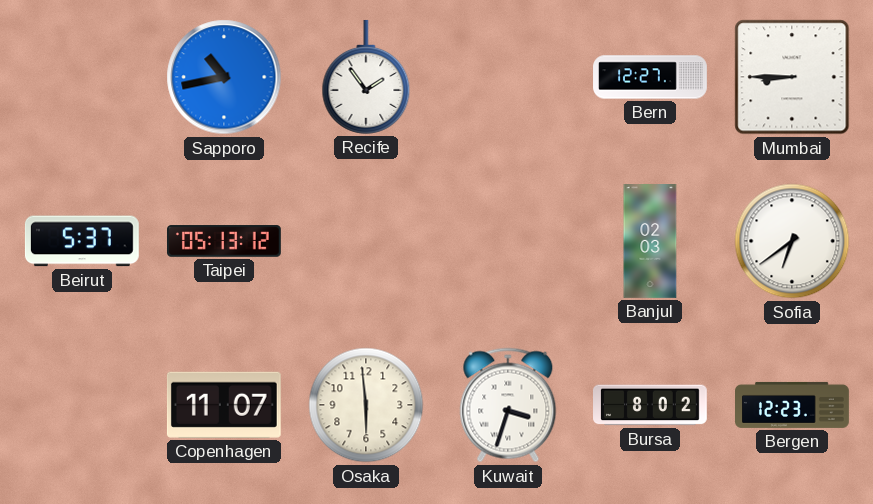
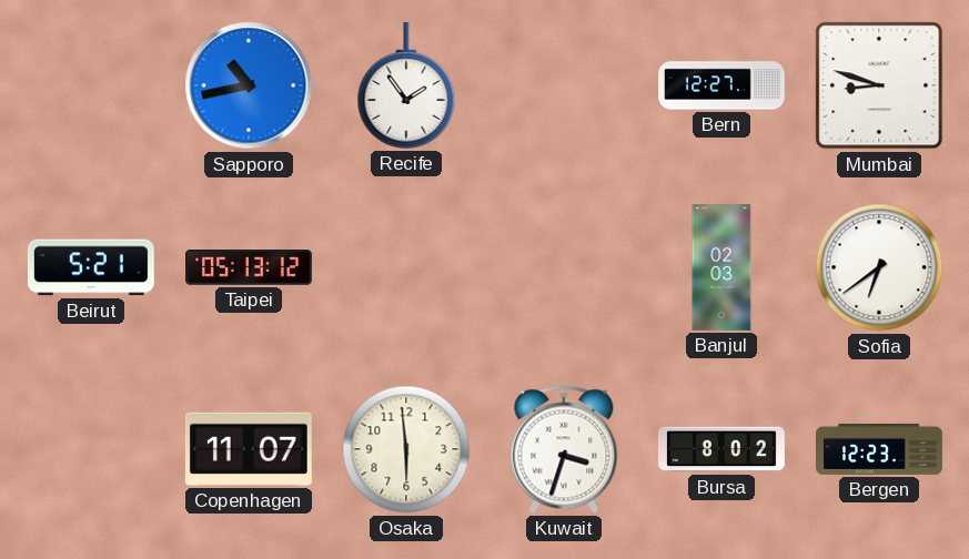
Mumbai: 8:45 -> 8:48 (879, 85)
Beirut: 5:37 -> 5:21 (91, 267)
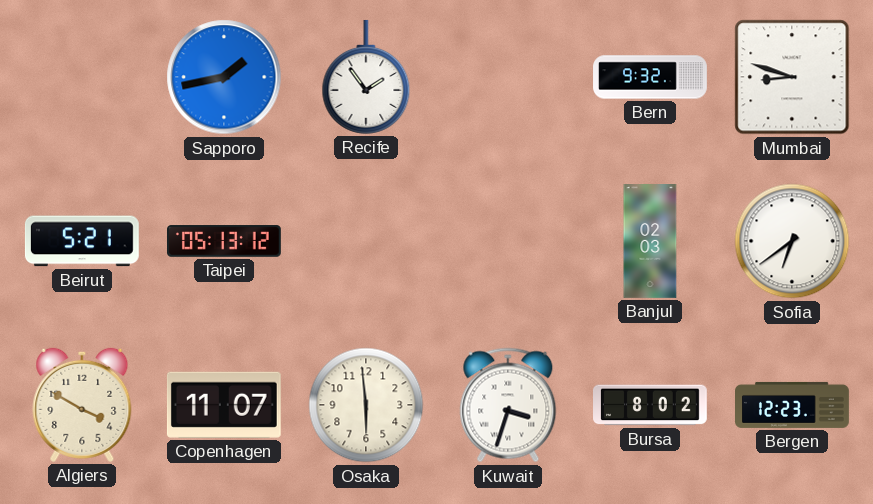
Sapporo: 10:43 -> 1:43 (224, 77)
Bern: 12:27 -> 9:32 (650, 77)
Algiers: none -> 3:50 (82, 405)
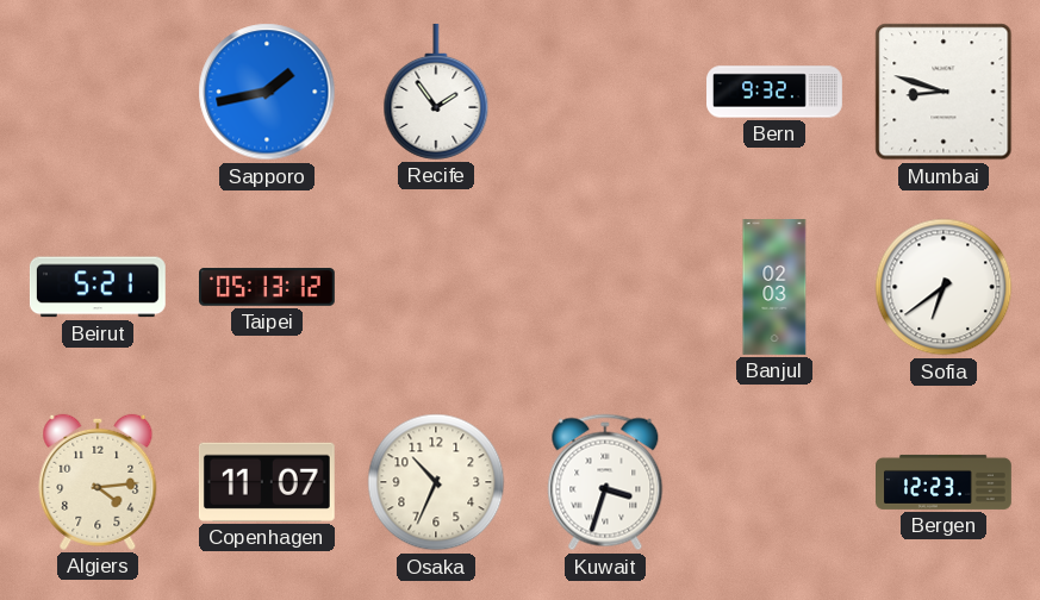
Algiers: 3:50 -> 4:14 (98, 482)
Osaka: 5:59 -> 10:34 (436, 482)
Bursa: 8:02 -> none (651, 405)
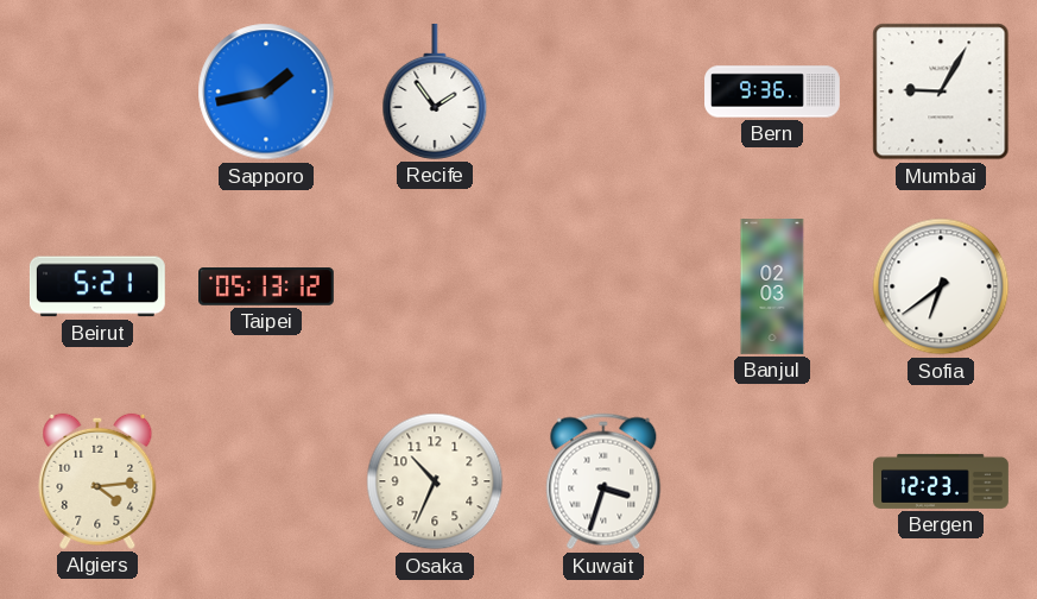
Bern: 9:32 -> 9:36 (772, 92)
Mumbai: 8:48 -> 9:05 (941, 92)
Copenhagen: 11:07 -> none (267, 482)
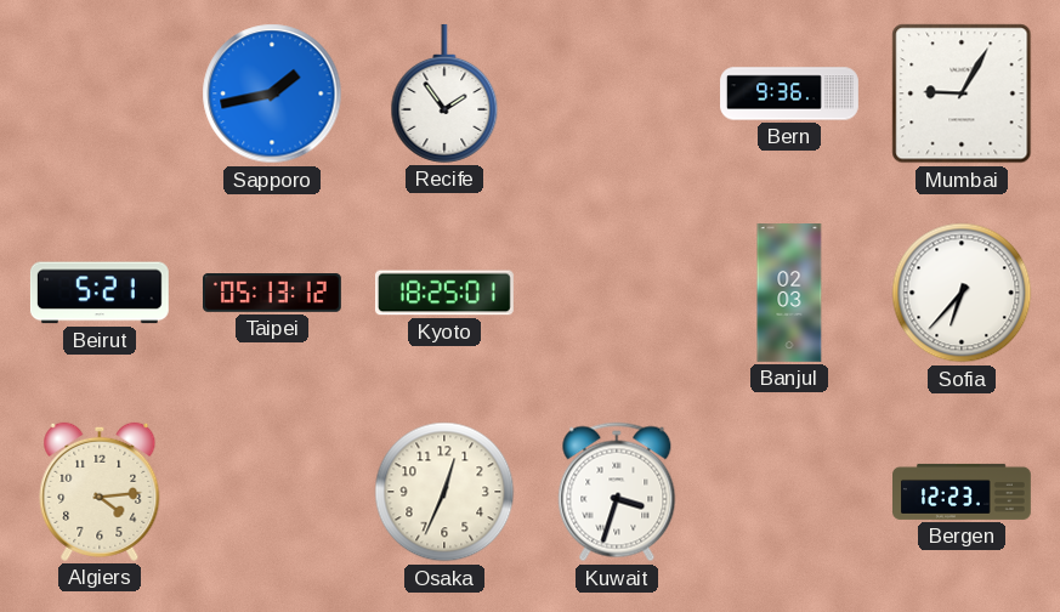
Kyoto: none -> 18:25 (444, 293)
Sofia: 6:39 -> 6:37 (962, 293)
Osaka: 10:34 -> 12:34 (444, 492)
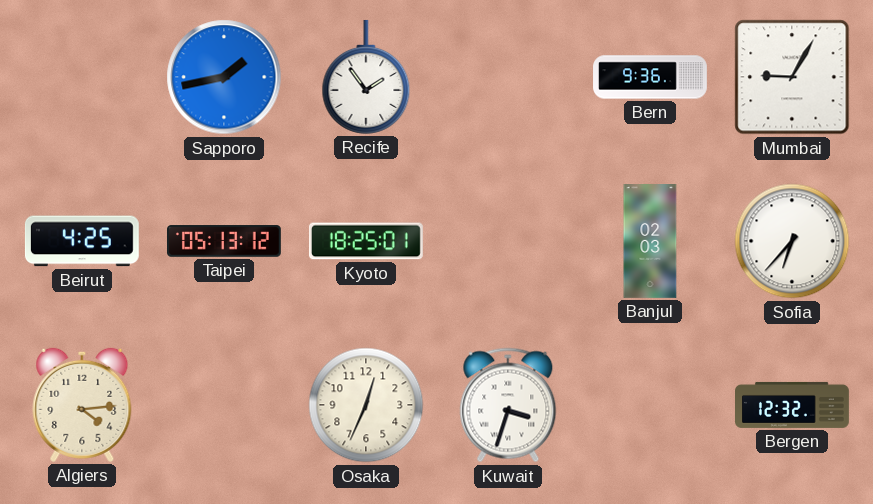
Beirut: 5:21 -> 4:25 (82, 241)
Bergen: 12:23 -> 12:32 (793, 405)
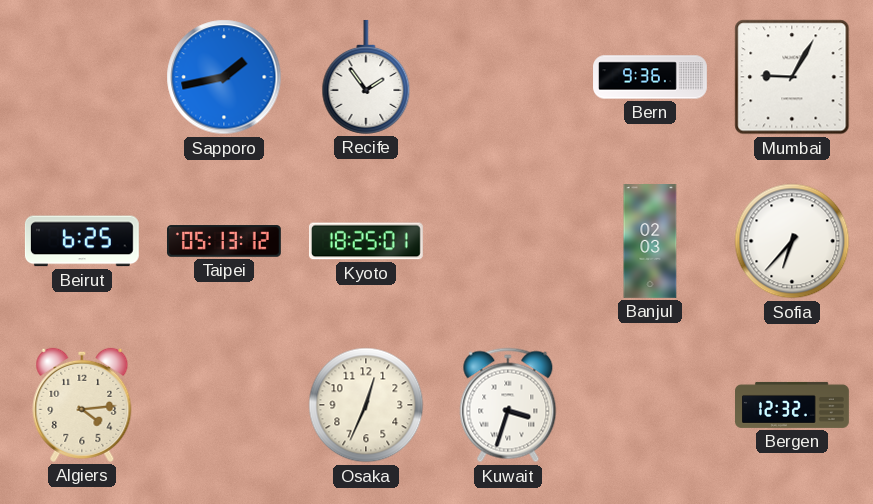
Beirut: 4:25 -> 6:25 (82, 241)
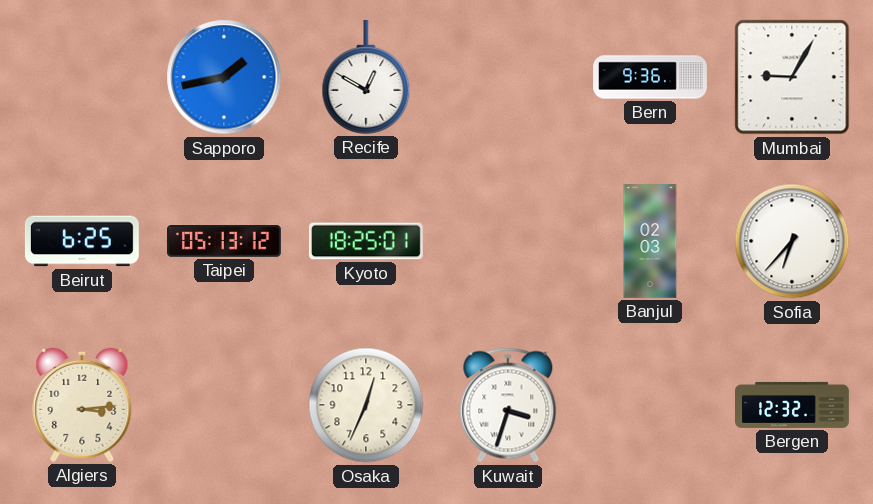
Recife: 1:54 -> 12:50 (366, 77)
Algiers: 4:14 -> 3:14 (82, 405)
